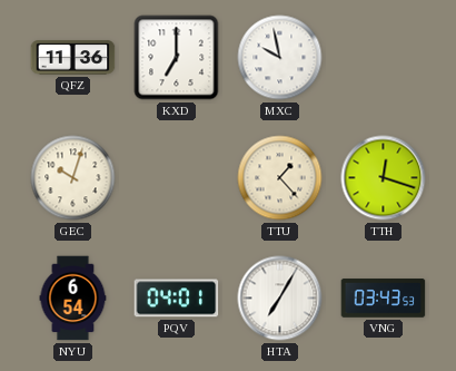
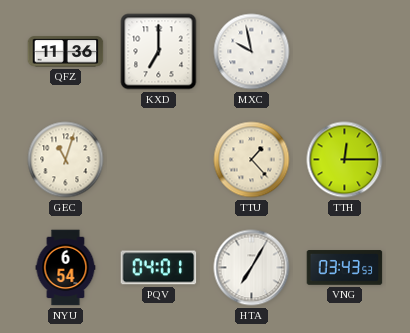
GEC: 10:03 -> 11:03 (66, 160)
TTH: 12:18 -> 12:15 (345, 160)
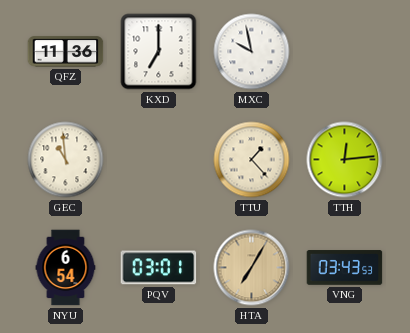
GEC: 11:03 -> 10:59 (66, 160)
TTH: 12:15 -> 12:14 (345, 160)
PQV: 04:01 -> 03:01 (159, 268)
HTA dial: white -> champagne (252, 268)
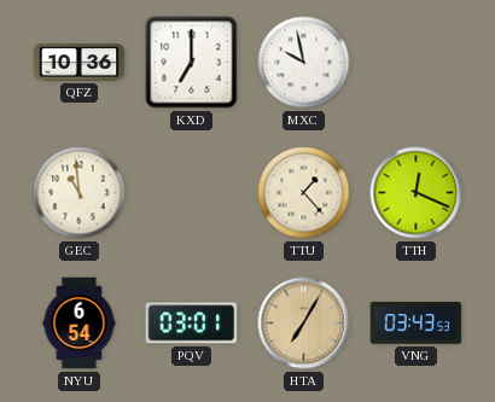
QFZ: 11:36 -> 10:36 (80, 63)
TTH: 12:14 -> 12:19 (417, 193)
